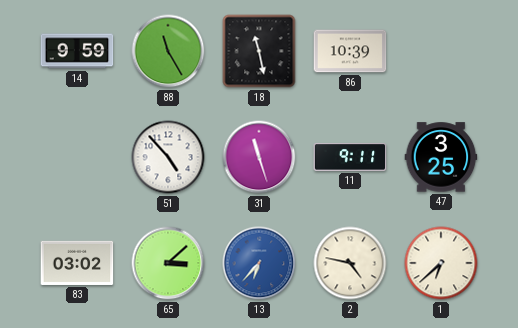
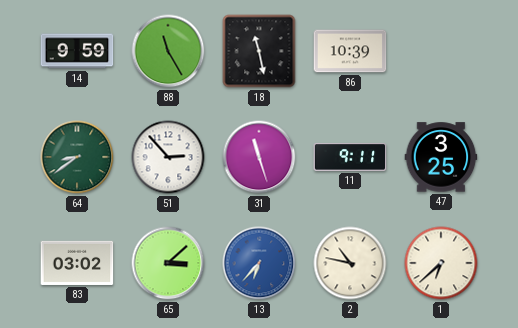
64: none -> 8:39 (77, 157)
51: 4:53 -> 2:53 (168, 157)
2: 4:47 -> 10:47 (350, 263)
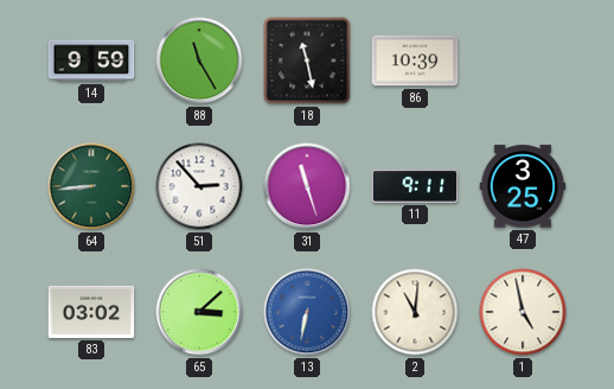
64: 8:39 -> 8:44 (91, 186)
13: 6:37 -> 6:32 (307, 312)
2: 10:47 -> 11:01 (415, 312)
1: 6:38 -> 4:58 (523, 312)
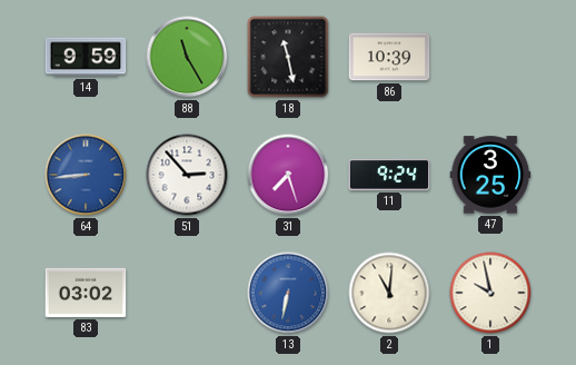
64 dial: green -> blue (86, 175)
31: 11:27 -> 7:27 (288, 175)
11: 9:11 -> 9:24 (389, 175)
65: 3:08 -> none (199, 312)
1: 4:58 -> 9:58 (490, 293)
